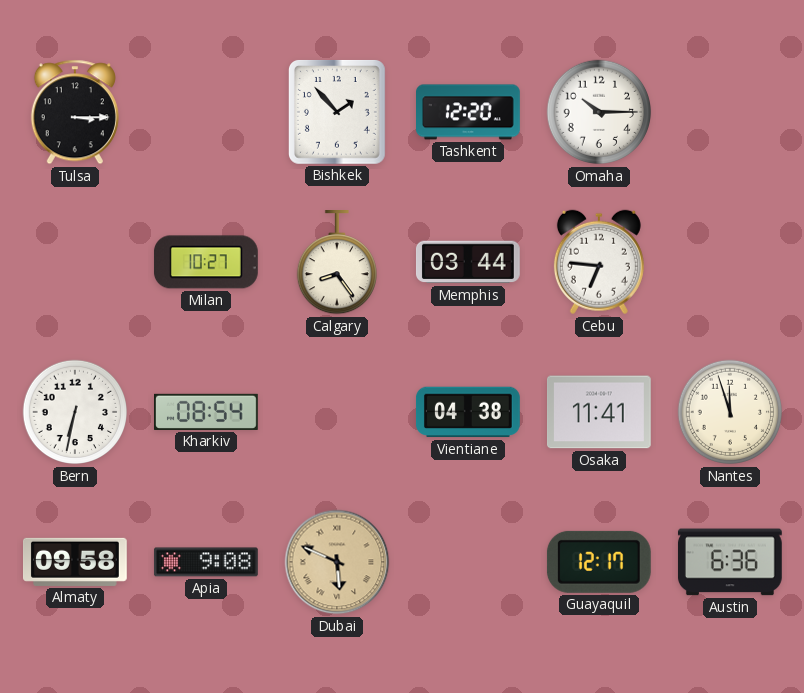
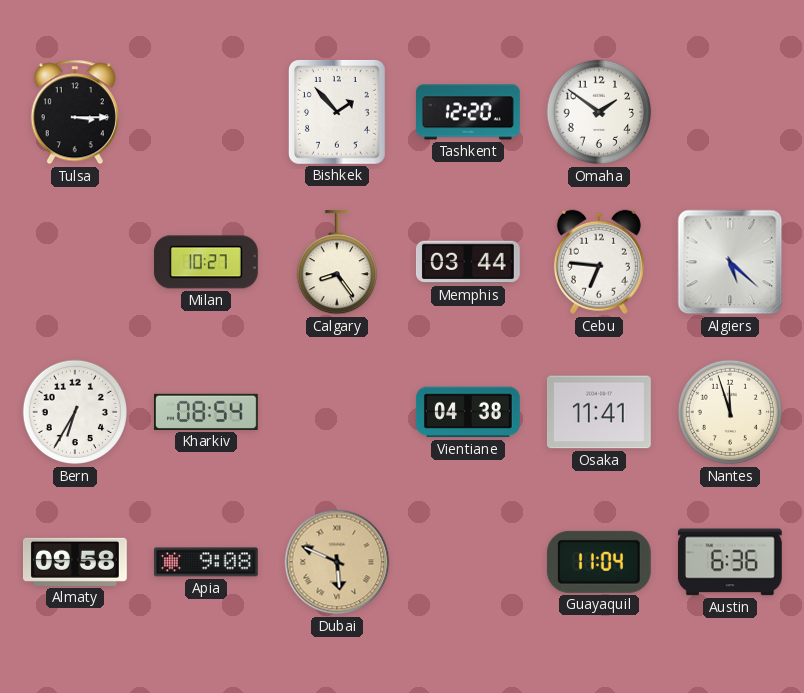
Omaha: 10:15 -> 1:51 (599, 112)
Algiers: none -> 5:22 (730, 262)
Bern: 6:32 -> 6:35 (75, 412)
Guayaquil: 12:17 -> 11:04 (599, 562)
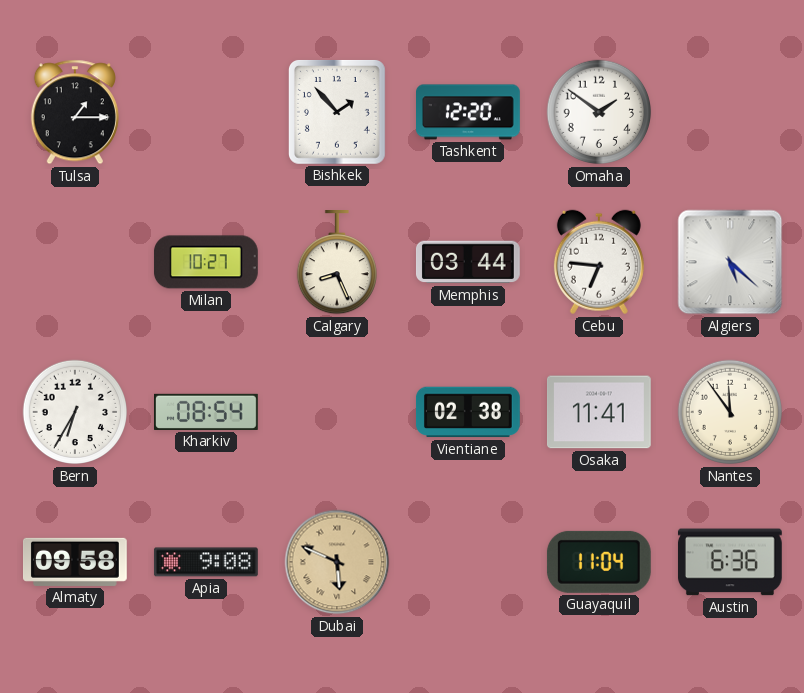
Tulsa: 3:15 -> 1:15 (75, 112)
Calgary: 8:24 -> 8:26 (336, 263)
Vientiane: 04:38 -> 02:38 (468, 412)
Nantes: 11:57 -> 11:54 (730, 412)
